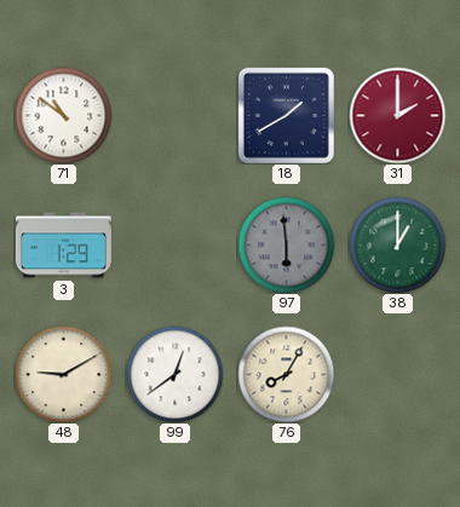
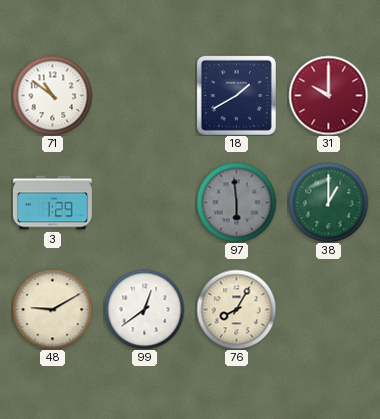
31: 2:00 -> 10:00 (328, 95)
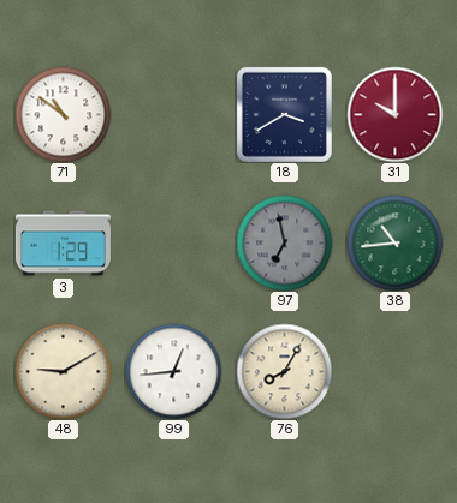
18: 1:40 -> 3:40 (284, 114)
97: 5:59 -> 6:58 (284, 242)
38: 1:00 -> 10:44 (394, 242)
99: 12:39 -> 12:44 (173, 371)
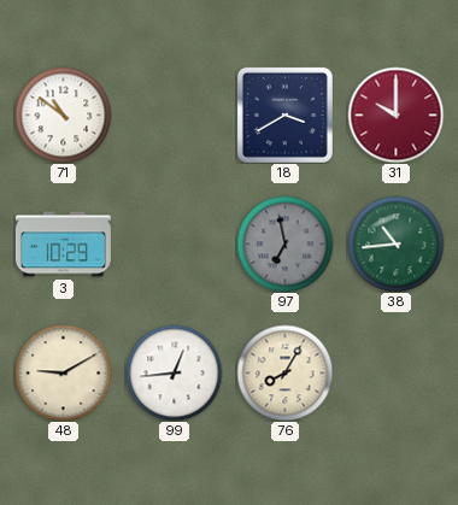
3: 1:29 -> 10:29 (63, 245)
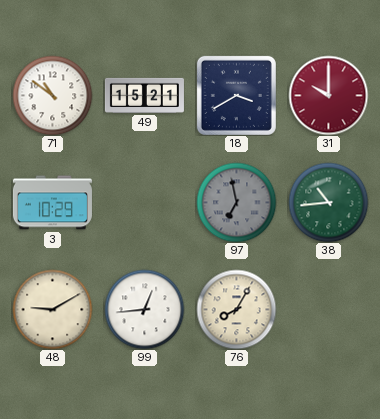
49: none -> 15:21 (144, 95)
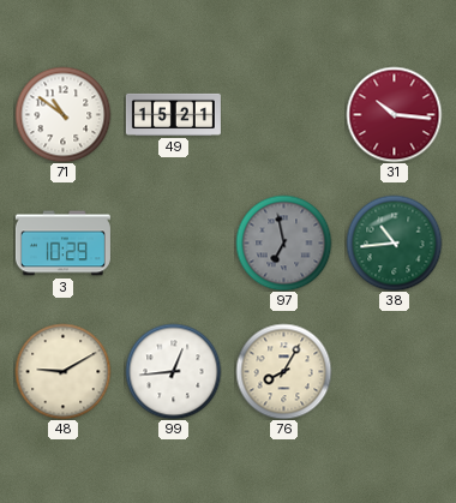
18: 3:40 -> none (236, 95)
31: 10:00 -> 10:16 (394, 114)
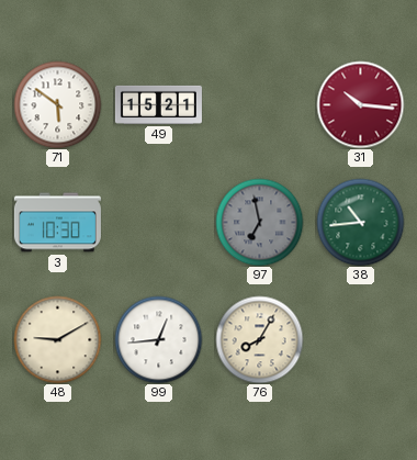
71: 10:51 -> 5:51 (57, 104)
3: 10:29 -> 10:30 (57, 223)
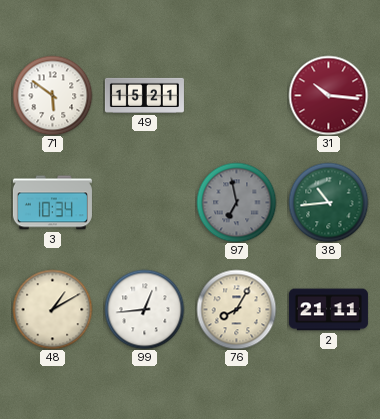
3: 10:30 -> 10:34 (52, 203)
48: 9:10 -> 1:10 (52, 309)
2: none -> 21:11 (328, 310)
